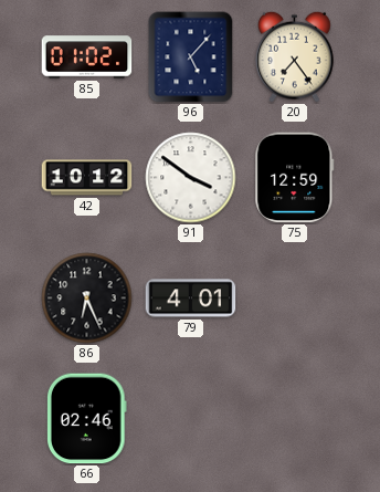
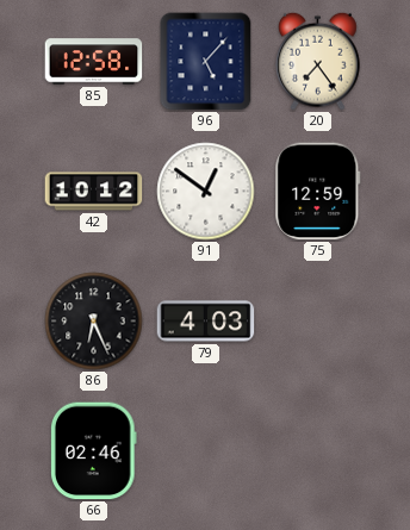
85: 01:02 -> 12:58 (94, 62)
91: 3:51 -> 12:51 (206, 192)
79: 4:01 -> 4:03 (206, 322)
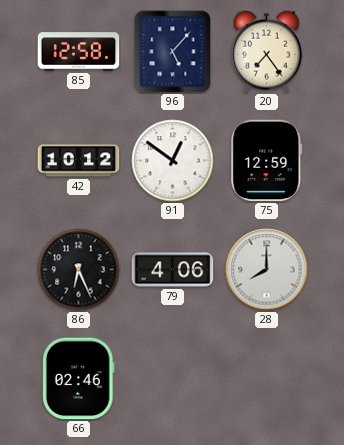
79: 4:03 -> 4:06 (173, 270)
28: none -> 8:00 (267, 270)
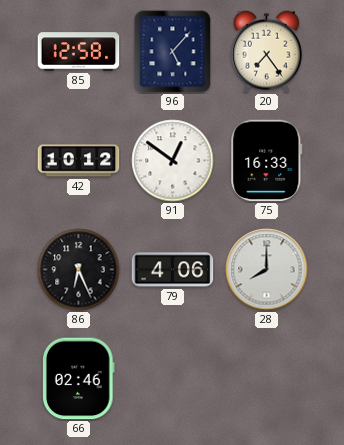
75: 12:59 -> 16:33 (267, 161)
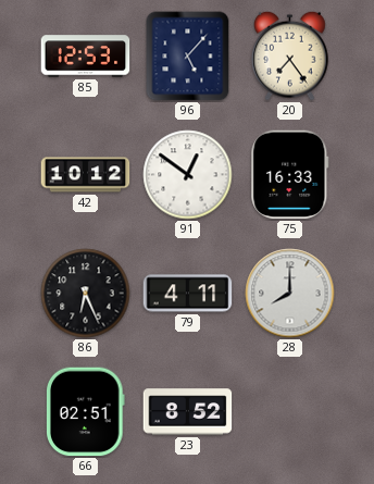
85: 12:58 -> 12:53 (86, 57)
79: 4:06 -> 4:11 (188, 294)
66: 02:46 -> 02:51 (86, 412)
23: none -> 8:52 (188, 412)
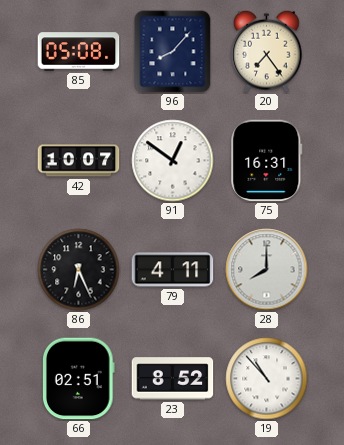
85: 12:53 -> 05:08 (79, 52)
96: 5:07 -> 8:07 (173, 52)
42: 10:12 -> 10:07 (79, 161)
75: 16:33 -> 16:31 (267, 161)
19: none -> 10:53 (267, 379)
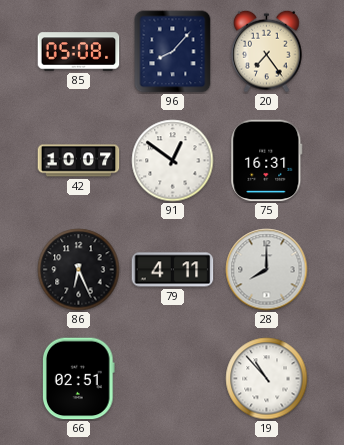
23: 8:52 -> none (173, 379)
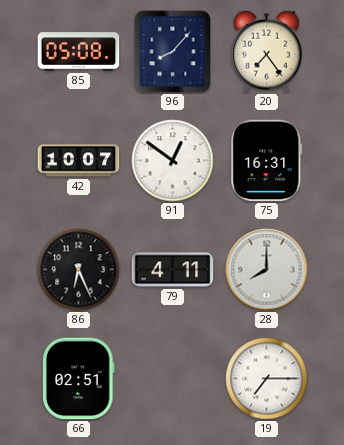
19: 10:53 -> 7:15 (267, 379)
